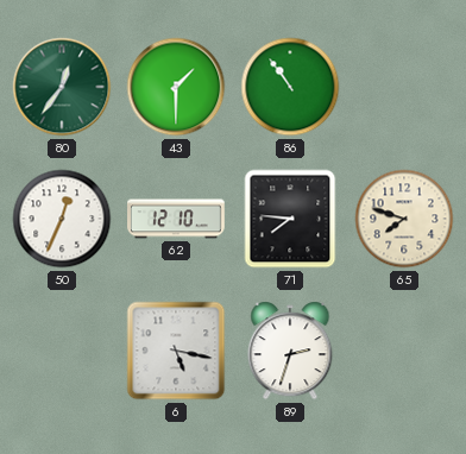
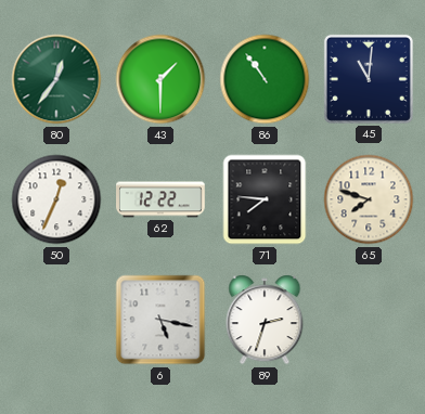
45: none -> 11:01 (369, 79)
62: 12:10 -> 12:22 (162, 199)
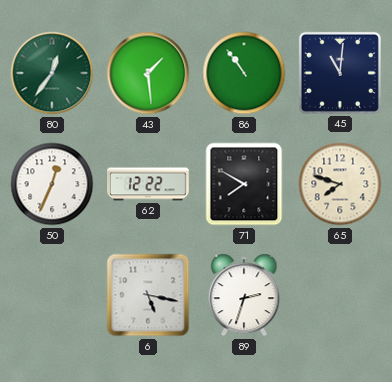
43: 1:30 -> 1:29 (148, 73)
71: 7:46 -> 7:50 (244, 184)
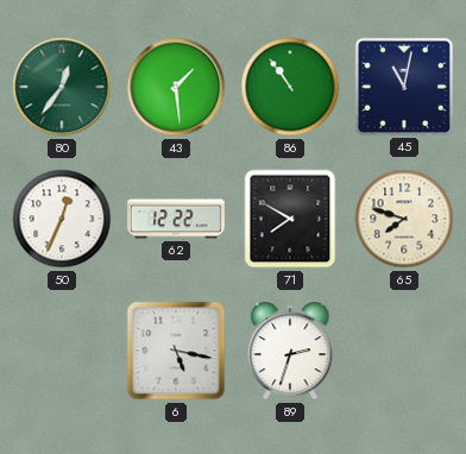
45: 11:01 -> 11:02 (404, 87)
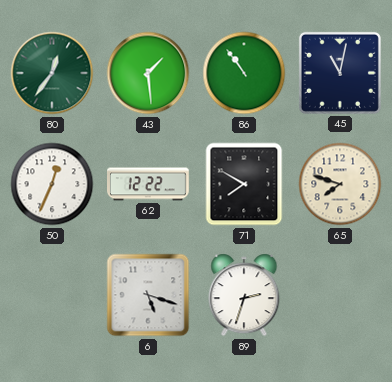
6: 5:17 -> 5:18 (148, 295)
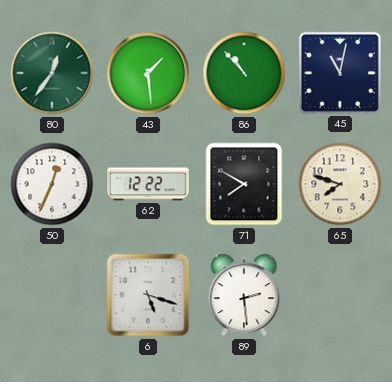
86: 10:54 -> 10:53 (244, 73)
89: 2:33 -> 2:29 (244, 295)
